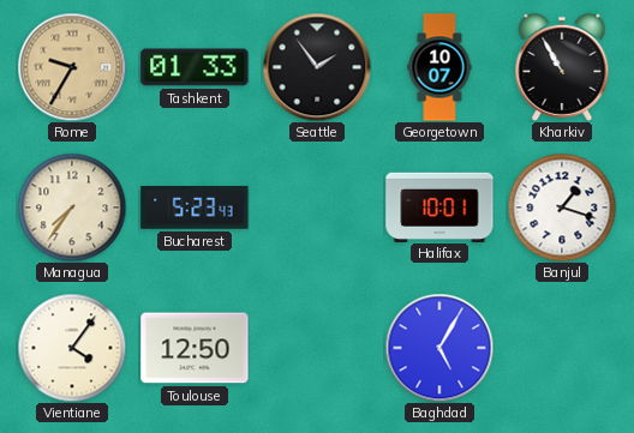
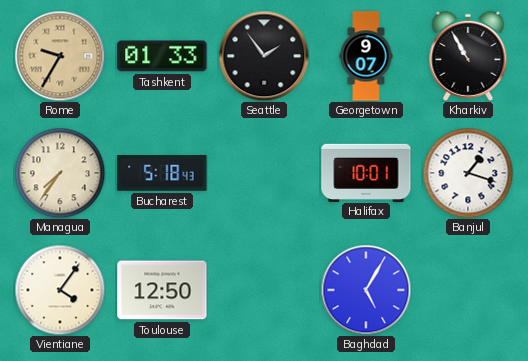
Georgetown: 10:07 -> 9:07 (366, 56)
Bucharest: 5:23 -> 5:18 (162, 174)
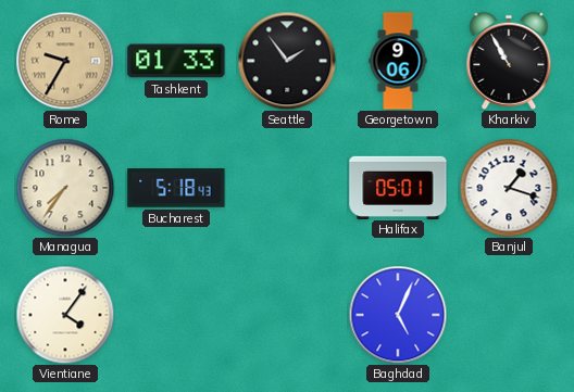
Georgetown: 9:07 -> 9:06 (398, 61)
Halifax: 10:01 -> 05:01 (398, 187)
Toulouse: 12:50 -> none (162, 290)
Baghdad: 5:05 -> 5:04 (398, 315)
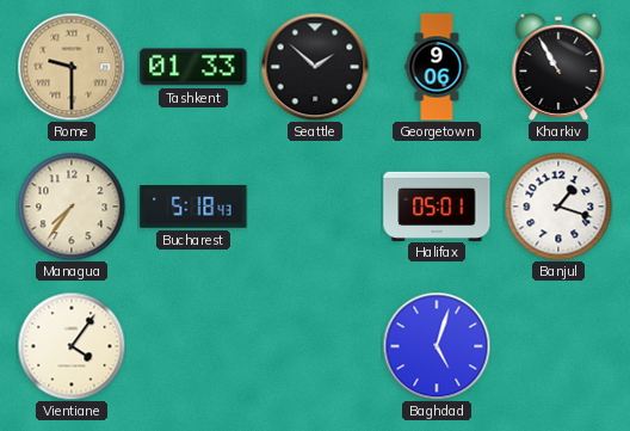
Rome: 9:35 -> 9:30 (72, 67)
Seattle: 1:54 -> 1:52 (315, 67)
Baghdad: 5:04 -> 5:03 (437, 346)
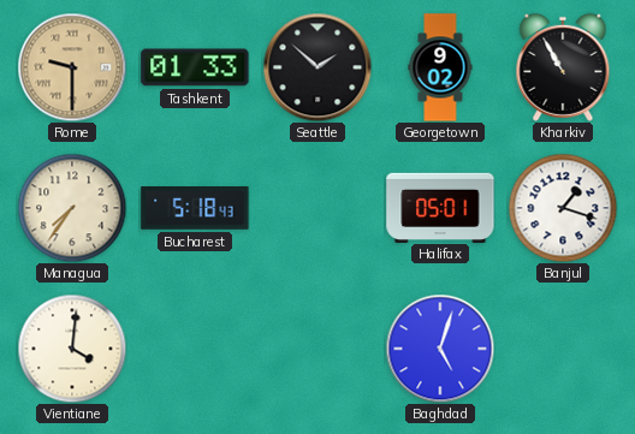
Georgetown: 9:06 -> 9:02 (440, 67)
Vientiane: 4:06 -> 4:01 (72, 349)
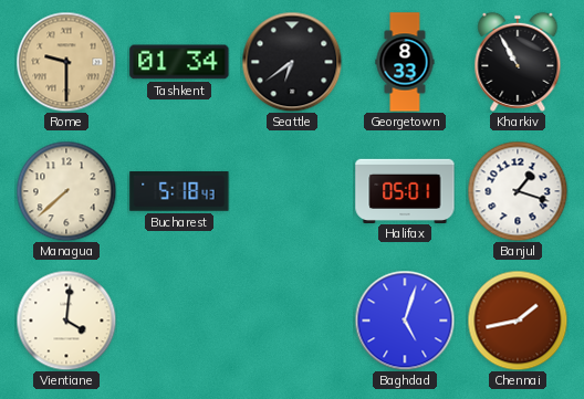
Tashkent: 01:33 -> 01:34 (179, 62)
Seattle: 1:52 -> 6:39 (292, 62)
Georgetown: 9:02 -> 8:33 (405, 62)
Managua: 7:36 -> 7:38 (66, 191)
Chennai: none -> 1:43 (518, 321)
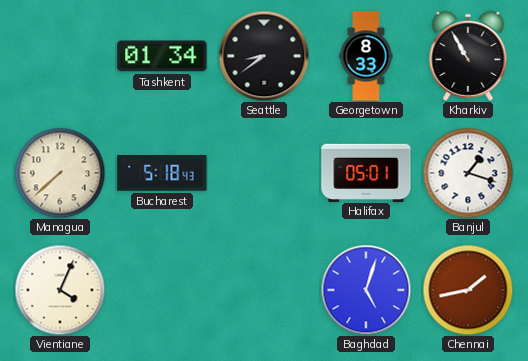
Rome: 9:30 -> none (66, 62)
Seattle: 6:39 -> 8:39 (264, 56)
Vientiane: 4:01 -> 4:04 (60, 290)
